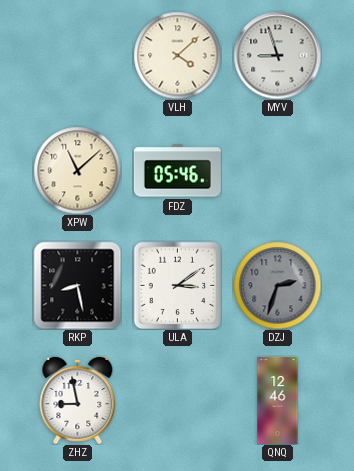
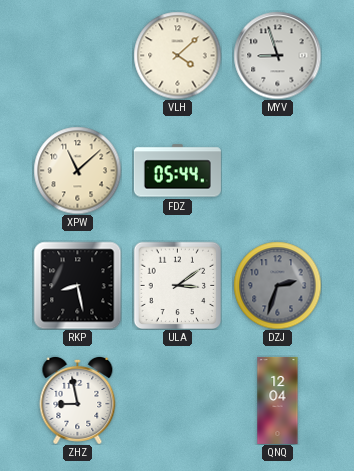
FDZ: 05:46 -> 05:44 (177, 171)
QNQ: 12:46 -> 12:04 (278, 400)
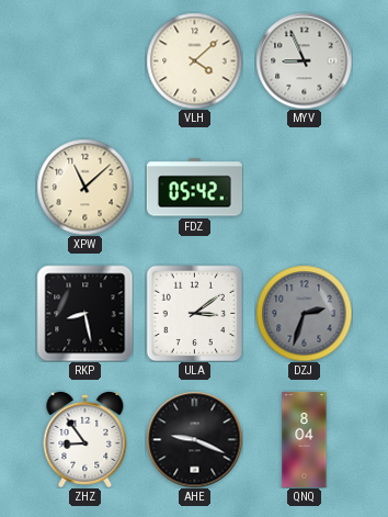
MYV: 8:57 -> 8:56 (304, 60)
FDZ: 05:44 -> 05:42 (194, 188)
ZHZ: 8:58 -> 8:54 (85, 439)
AHE: none -> 9:19 (194, 439)
QNQ: 12:04 -> 8:04 (305, 439)
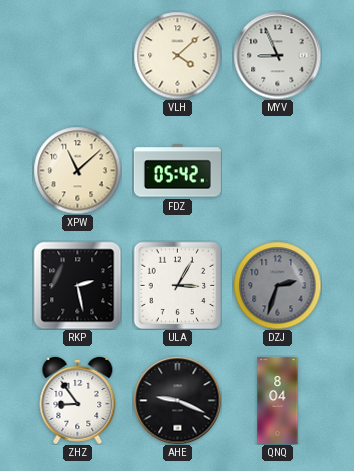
RKP: 8:28 -> 2:28 (77, 285)
ULA: 3:09 -> 3:05 (177, 285)
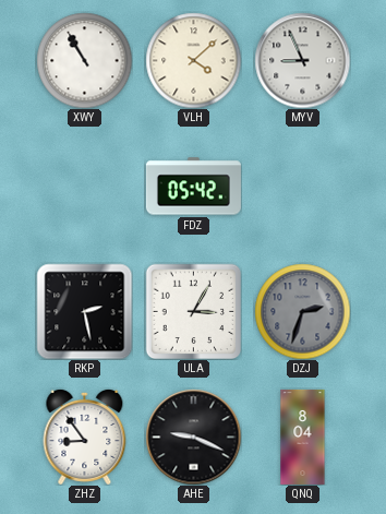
XWY: none -> 10:55 (84, 60)
XPW: 11:08 -> none (77, 170)
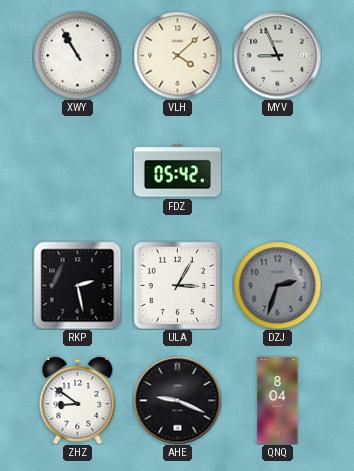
ZHZ: 8:54 -> 8:51 (78, 400)
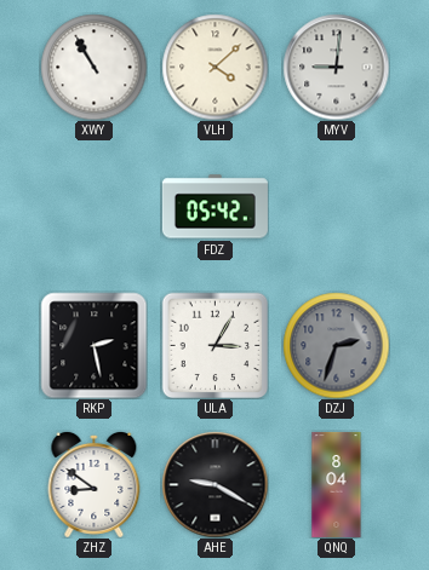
MYV: 8:56 -> 9:01 (336, 67)
AHE: 9:19 -> 9:20 (215, 484)
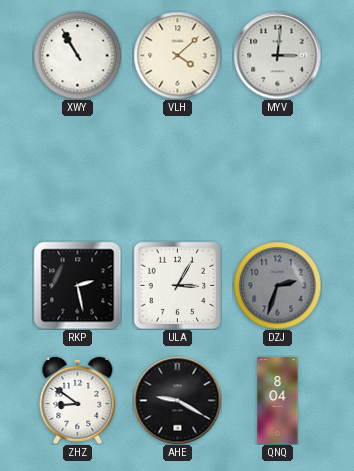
MYV: 9:01 -> 3:01 (277, 55)
FDZ: 05:42 -> none (215, 207)
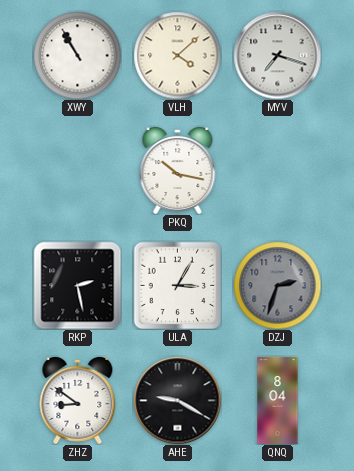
MYV: 3:01 -> 7:18 (277, 55)
PKQ: none -> 10:17 (178, 170)
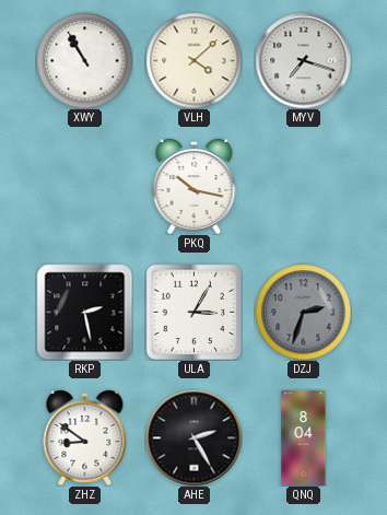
AHE: 9:20 -> 2:25 (193, 437)
